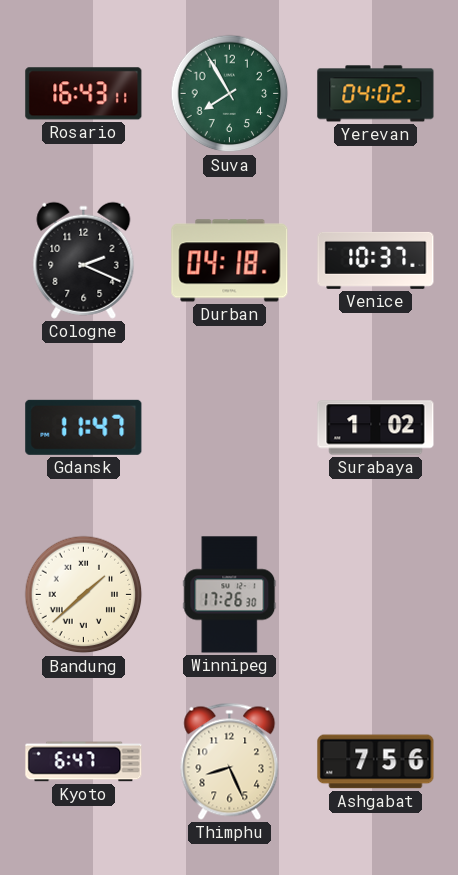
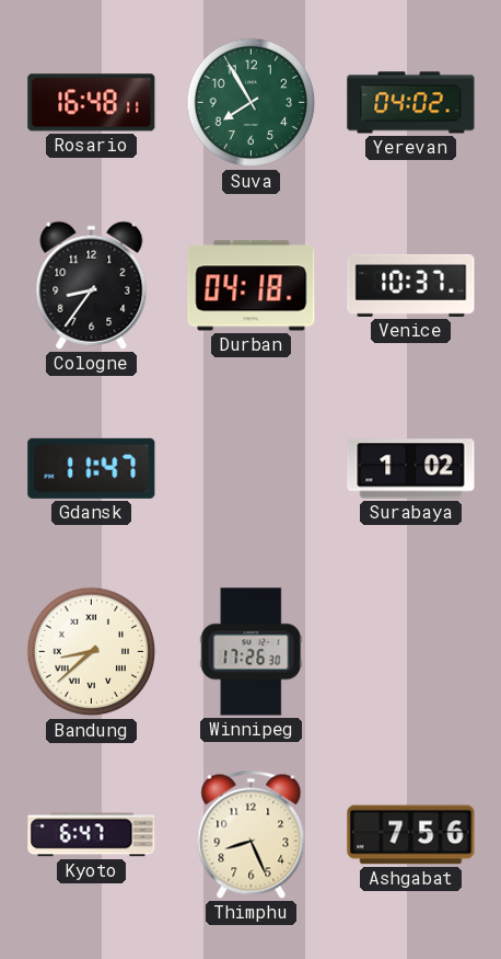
Rosario: 16:43 -> 16:48 (92, 103)
Cologne: 2:19 -> 8:36 (92, 285)
Bandung: 1:38 -> 8:38 (92, 652)
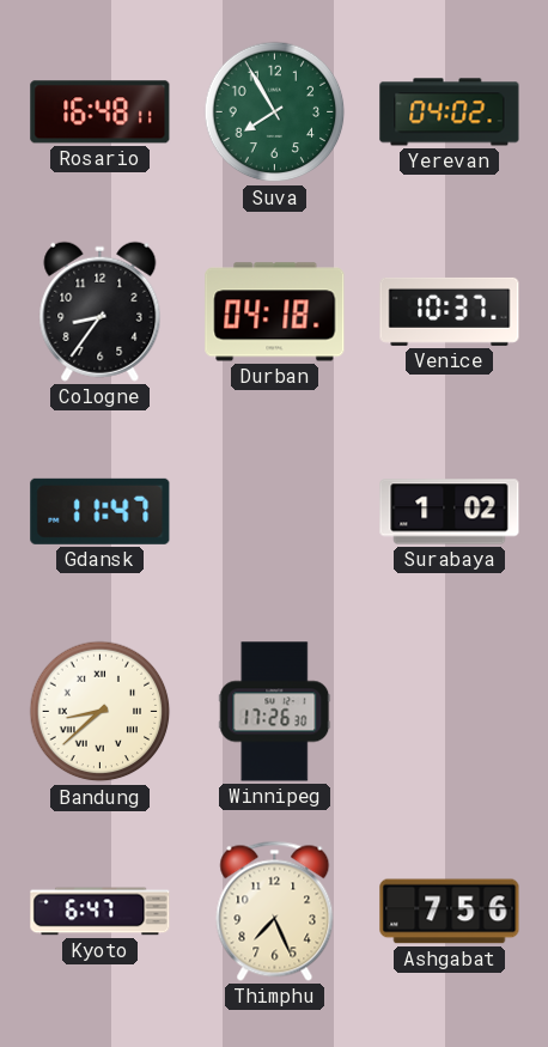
Thimphu: 8:26 -> 7:26 (275, 911)
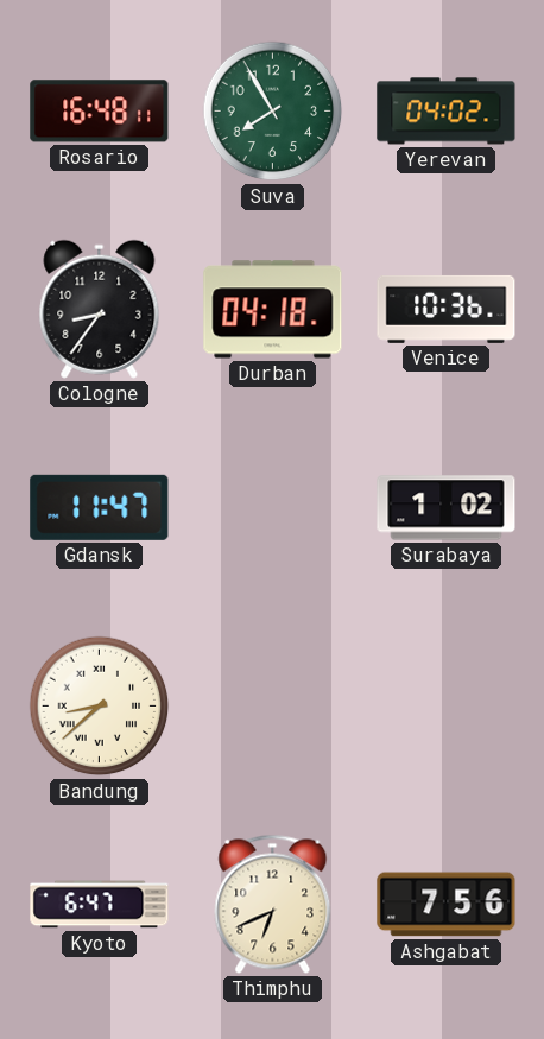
Venice: 10:37 -> 10:36 (447, 309)
Winnipeg: 17:26 -> none (275, 712)
Thimphu: 7:26 -> 6:41 (273, 904)
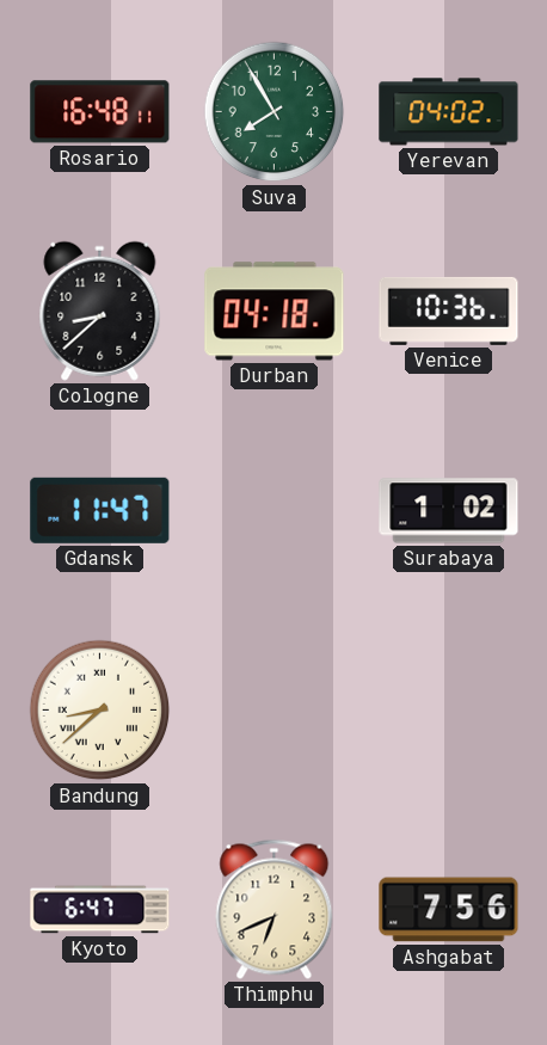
Cologne: 8:36 -> 8:38 (100, 311)
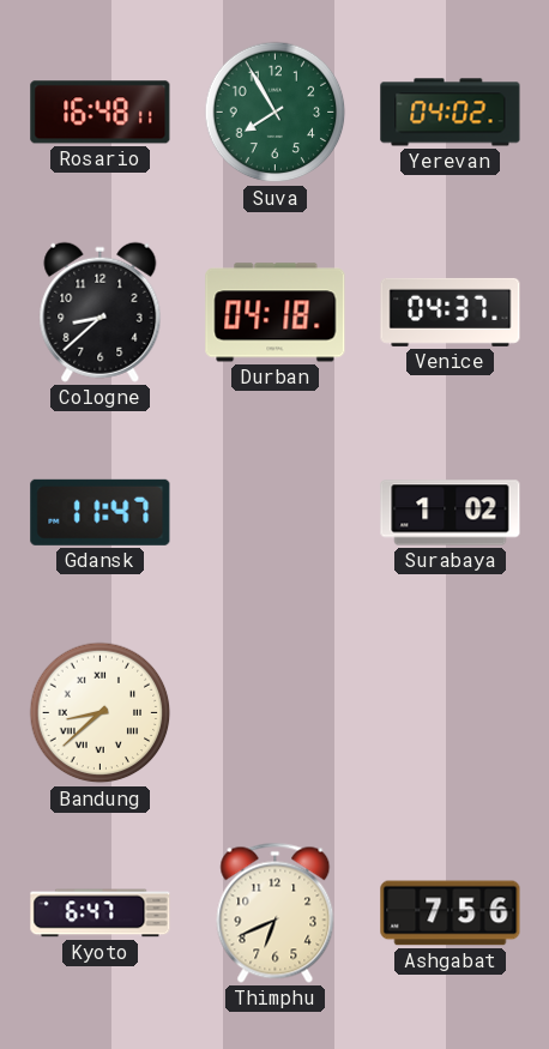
Venice: 10:36 -> 04:37 (451, 312)
